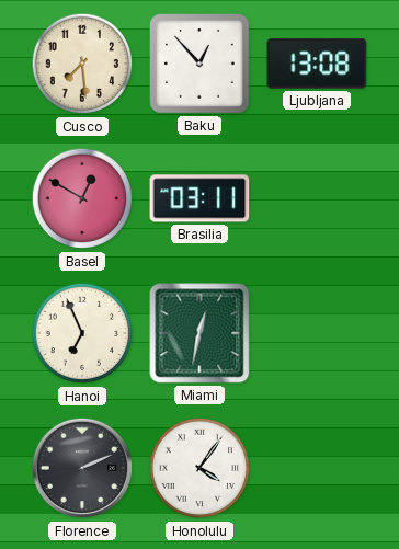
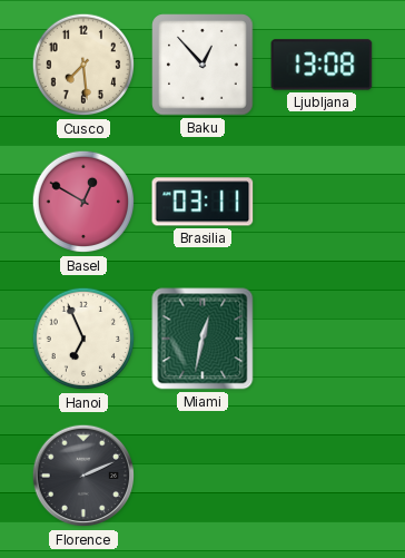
Honolulu: 4:06 -> none (200, 468)
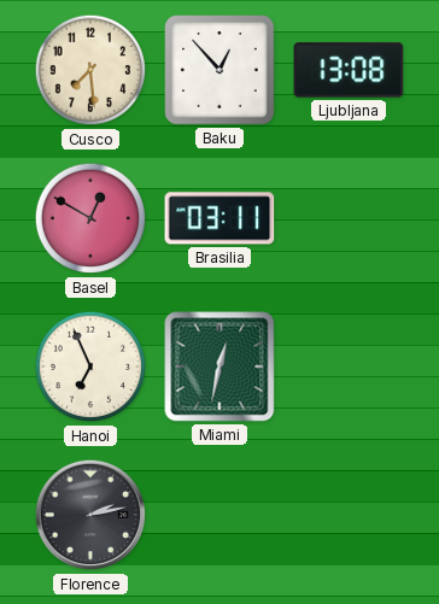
Florence: 2:11 -> 2:13 (90, 515)
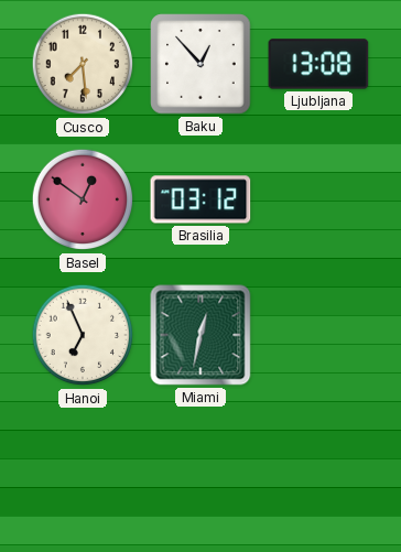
Basel: 12:50 -> 12:51 (83, 199)
Brasilia: 03:11 -> 03:12 (201, 199)
Florence: 2:13 -> none (90, 515)
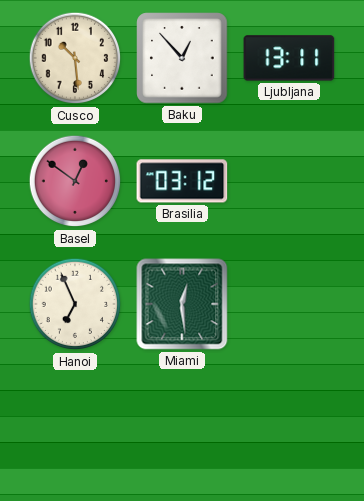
Cusco: 7:29 -> 10:29 (75, 58)
Ljubljana: 13:08 -> 13:11 (289, 58)
Miami: 12:32 -> 12:29 (182, 304)
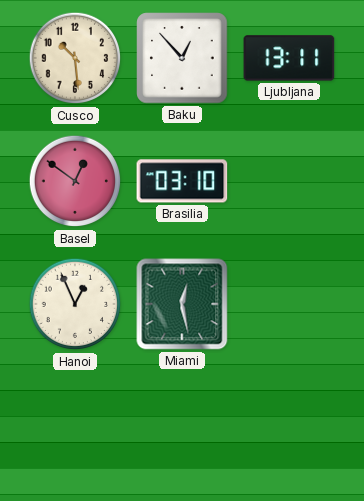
Brasilia: 03:12 -> 03:10 (182, 181)
Hanoi: 6:56 -> 12:56 (75, 304)
Miami: 12:29 -> 12:28 (182, 304)
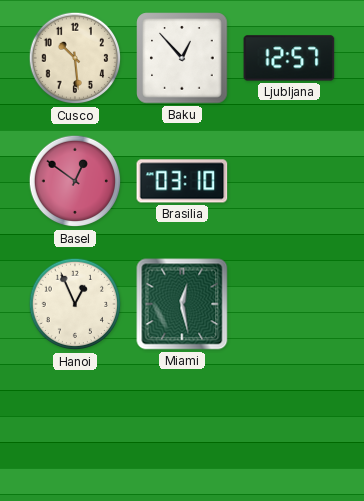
Ljubljana: 13:11 -> 12:57 (289, 58)
